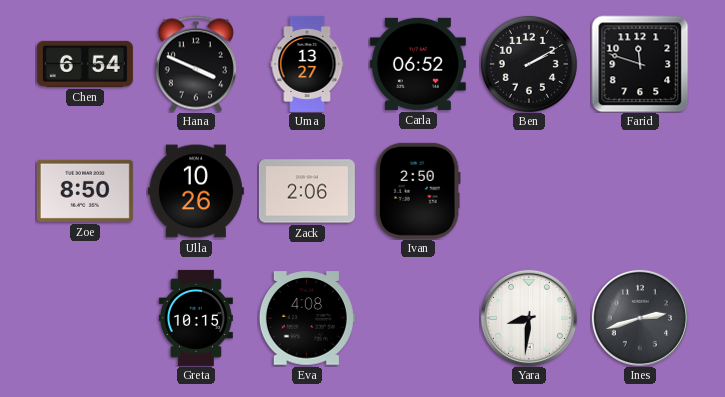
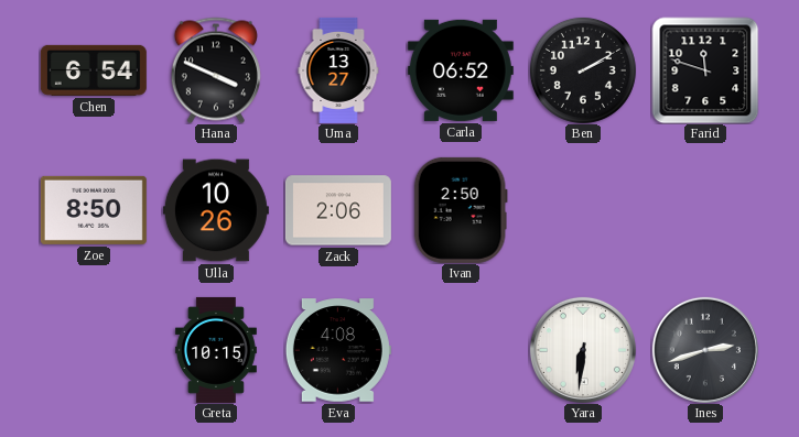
Yara: 8:31 -> 6:31 (583, 350)
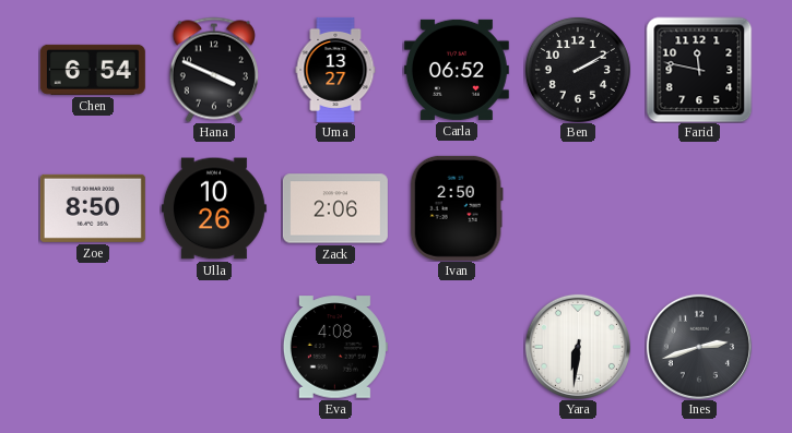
Farid: 11:48 -> 11:47 (699, 70)
Greta: 10:15 -> none (216, 350)
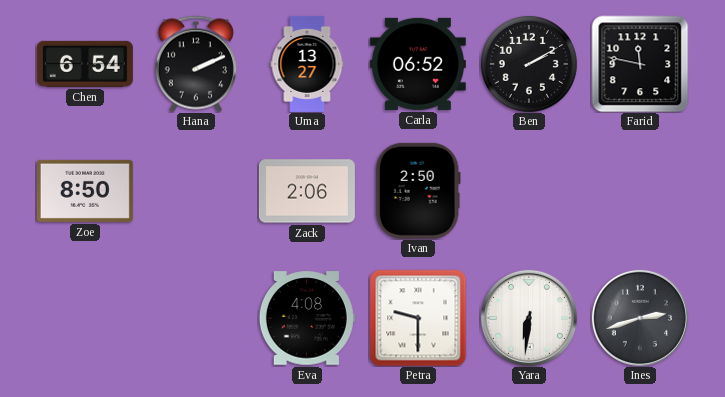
Hana: 3:49 -> 2:11 (196, 64)
Ulla: 10:26 -> none (214, 208)
Petra: none -> 9:30 (418, 318)
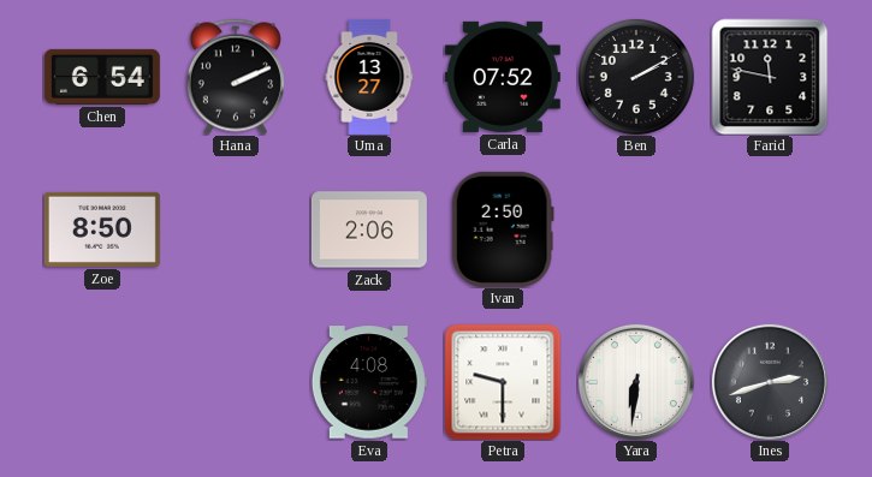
Carla: 06:52 -> 07:52 (503, 77)
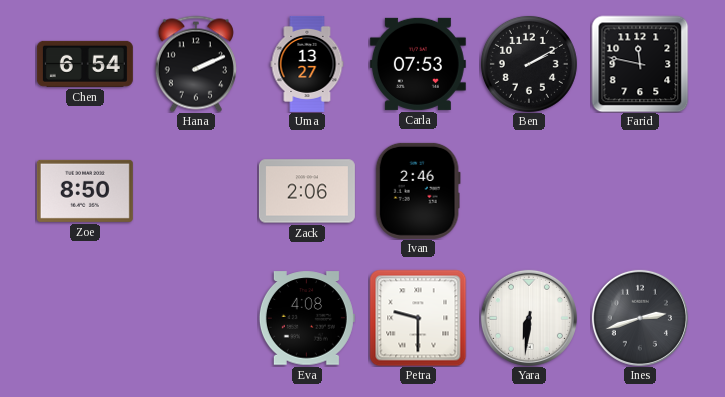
Carla: 07:52 -> 07:53 (418, 64)
Ivan: 2:50 -> 2:46 (418, 191)
